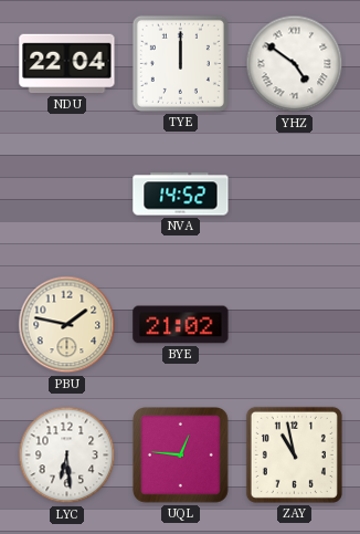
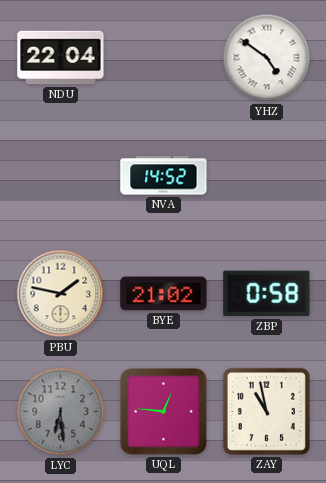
TYE: 12:00 -> none (180, 63)
ZBP: none -> 0:58 (267, 294)
LYC dial: white -> grey (61, 412)
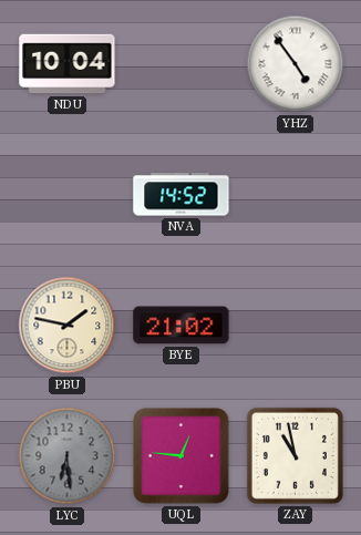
NDU: 22:04 -> 10:04 (68, 64)
YHZ: 4:51 -> 4:54 (296, 64)
ZBP: 0:58 -> none (267, 294)
